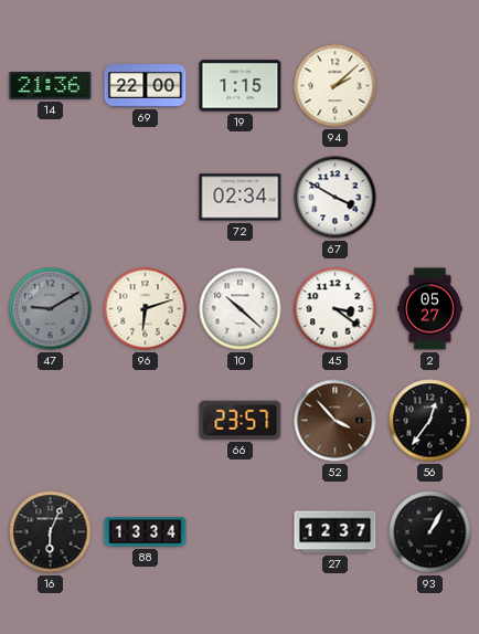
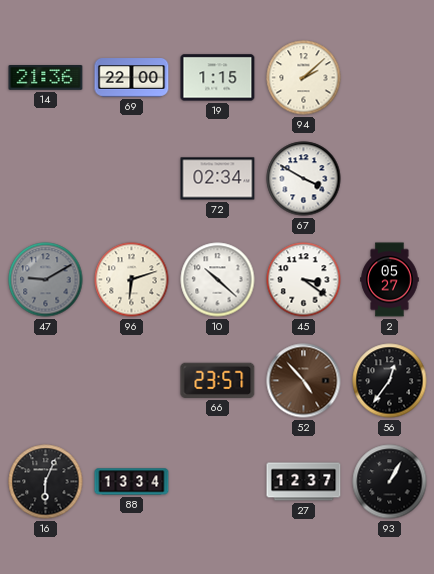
52: 3:53 -> 4:53 (304, 381)
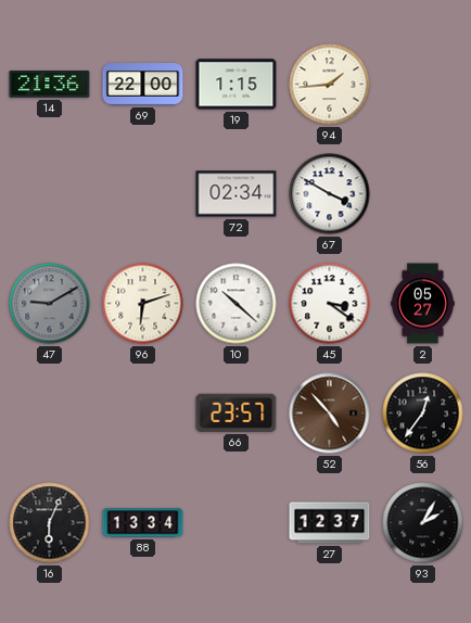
94: 2:08 -> 1:44 (330, 85)
93: 1:05 -> 2:05 (423, 523)
